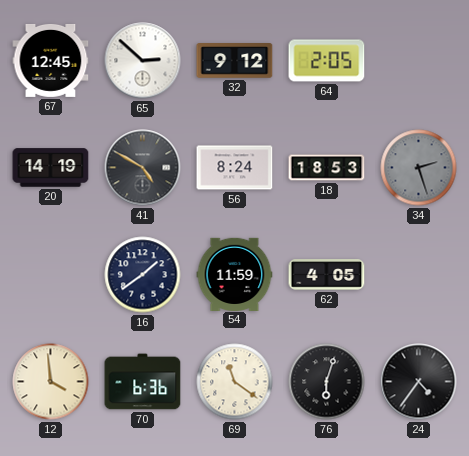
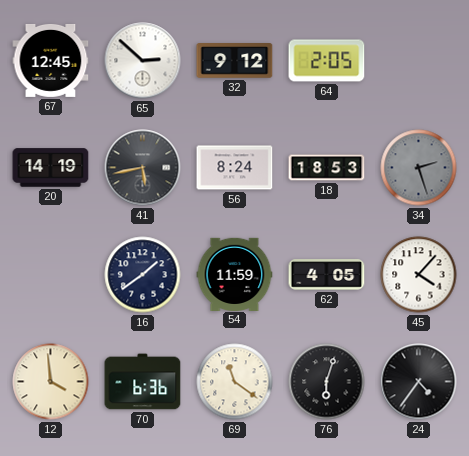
41: 4:50 -> 5:43 (143, 168)
45: none -> 4:07 (419, 275)
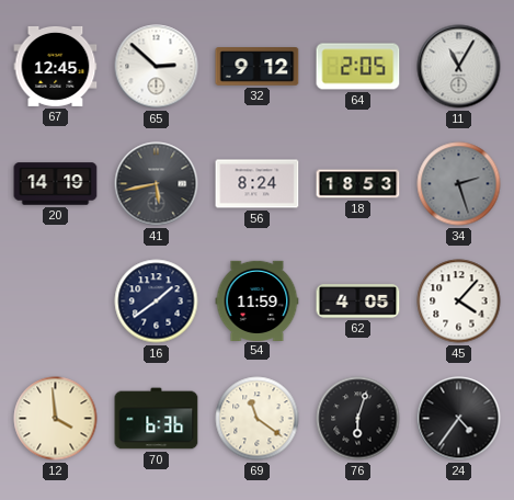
11: none -> 11:05 (459, 67)
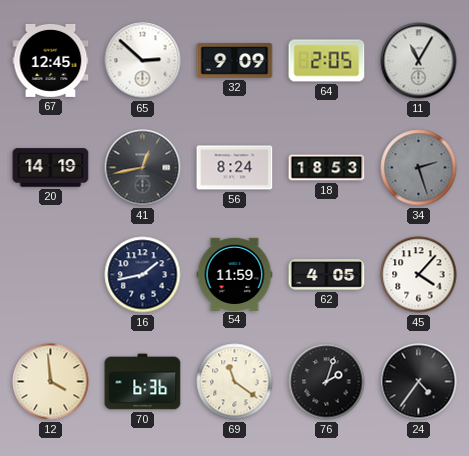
32: 9:12 -> 9:09 (235, 61)
41: 5:43 -> 12:43 (143, 168)
16: 1:39 -> 1:43 (143, 275)
76: 6:03 -> 2:03 (327, 382)
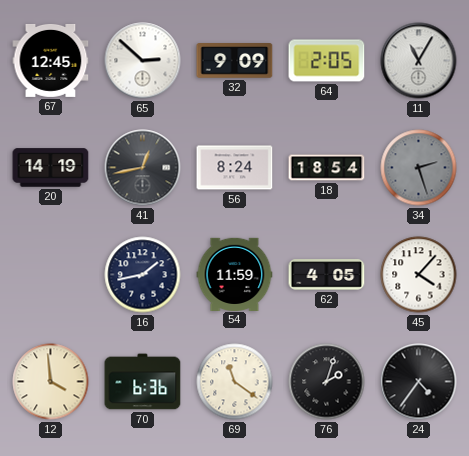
18: 18:53 -> 18:54 (327, 168)
